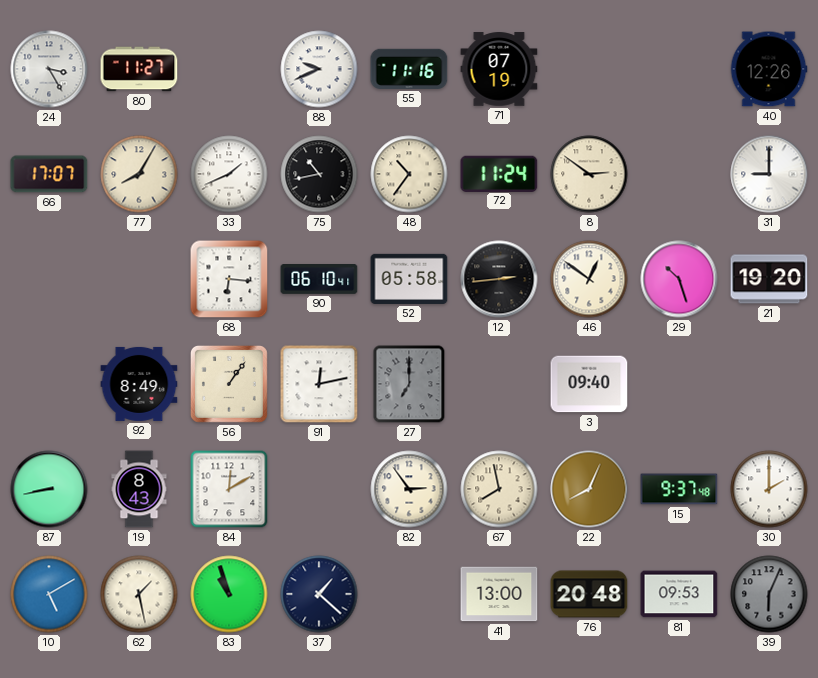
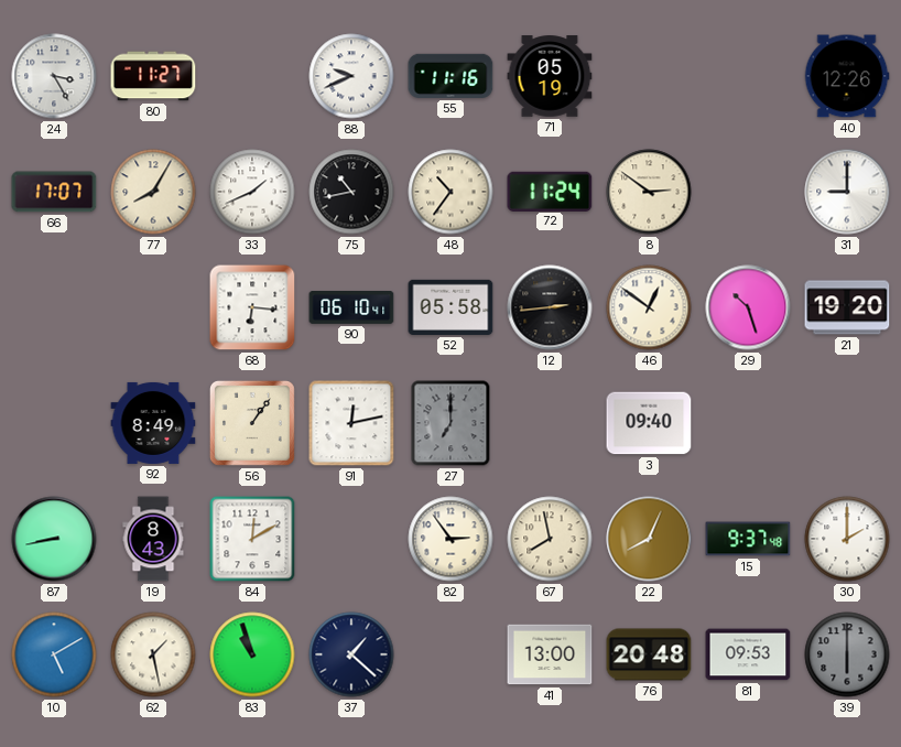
71: 07:19 -> 05:19 (550, 76)
39: 6:04 -> 6:00 (847, 654)
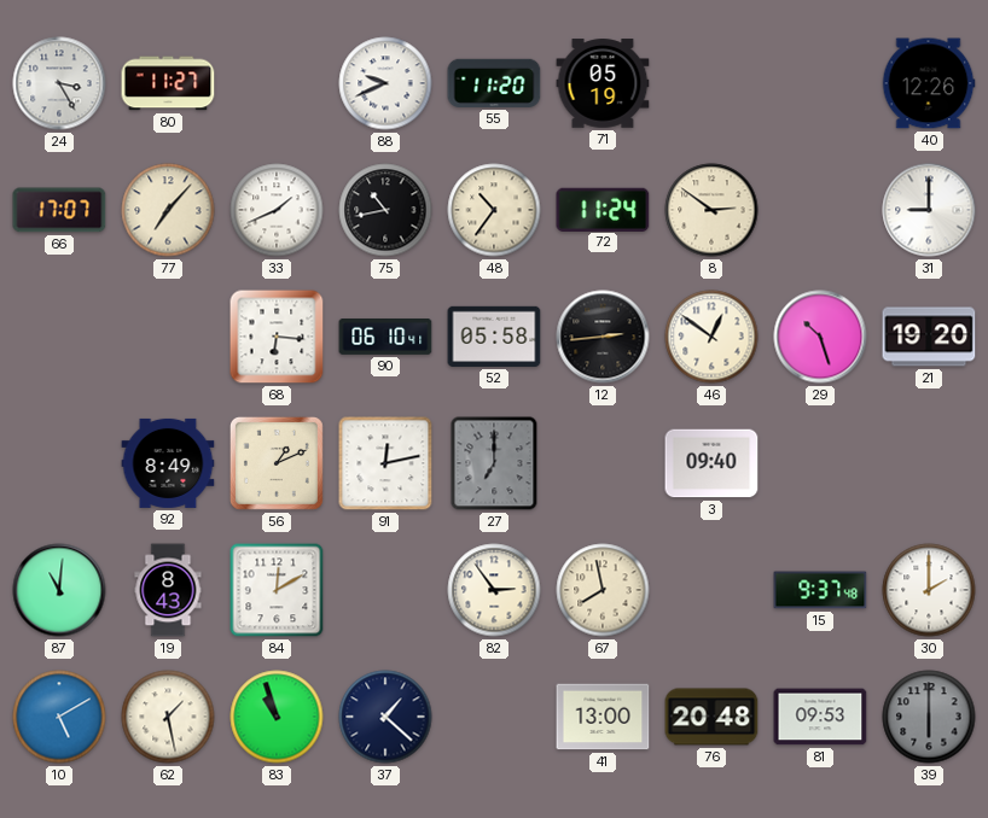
55: 11:16 -> 11:20 (494, 83)
77: 8:05 -> 7:07 (168, 210)
56: 1:06 -> 1:11 (277, 463)
87: 8:43 -> 11:01 (59, 590)
22: 8:04 -> none (649, 539)
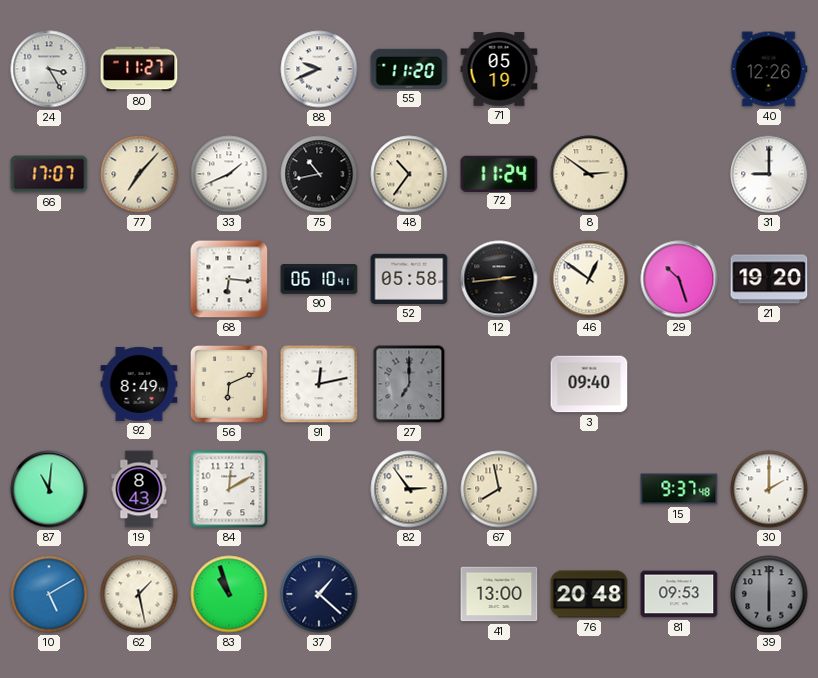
56: 1:11 -> 6:11 (229, 384)
